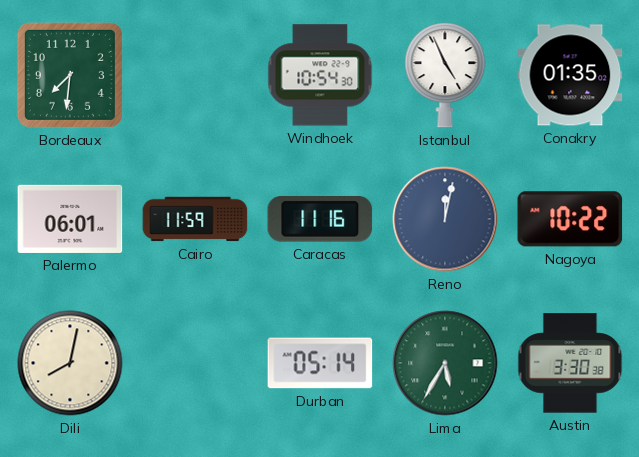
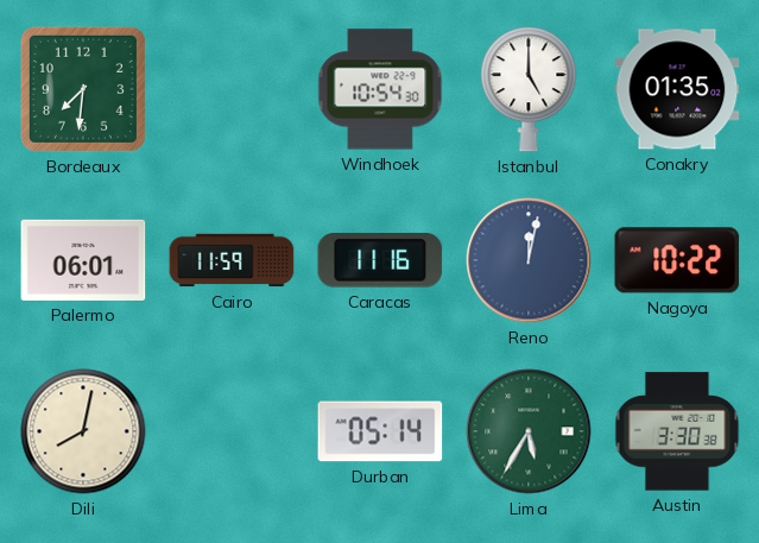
Istanbul: 4:56 -> 5:00 (529, 89)
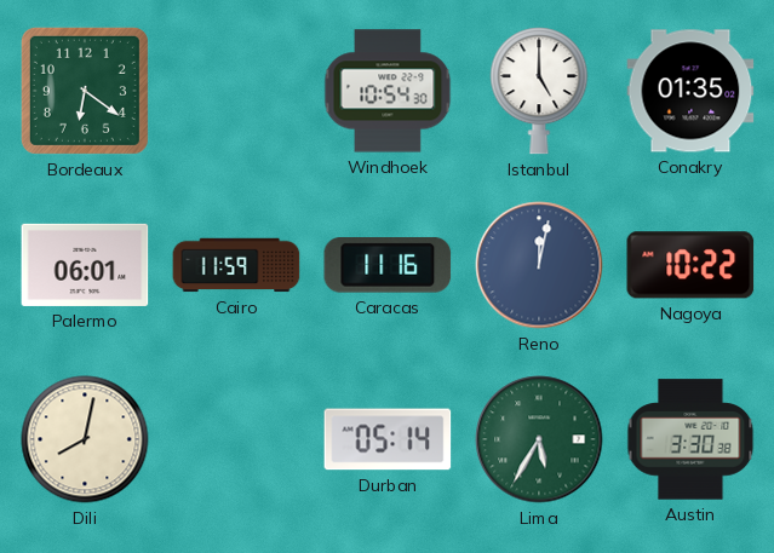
Bordeaux: 7:31 -> 6:21 (85, 91)
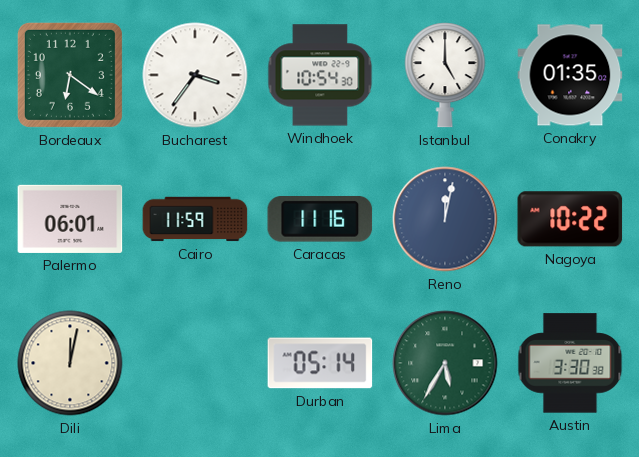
Bucharest: none -> 3:36 (195, 75)
Dili: 8:02 -> 12:02 (70, 363)
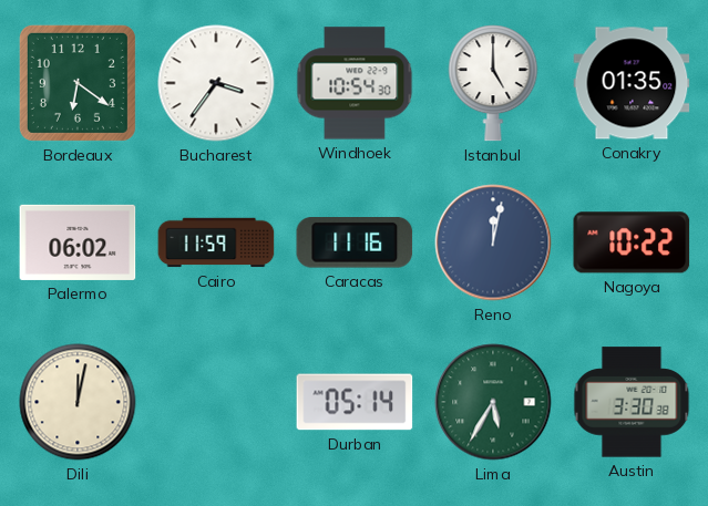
Palermo: 06:01 -> 06:02 (78, 242)
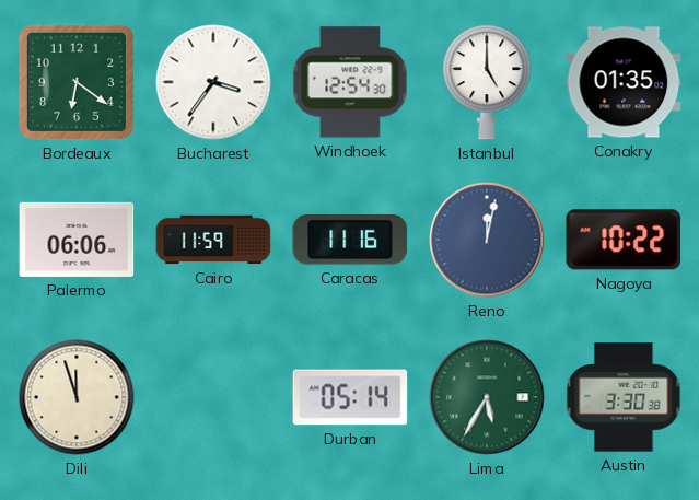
Windhoek: 10:54 -> 12:54 (350, 82)
Palermo: 06:02 -> 06:06 (77, 240)
Dili: 12:02 -> 11:57 (77, 397)
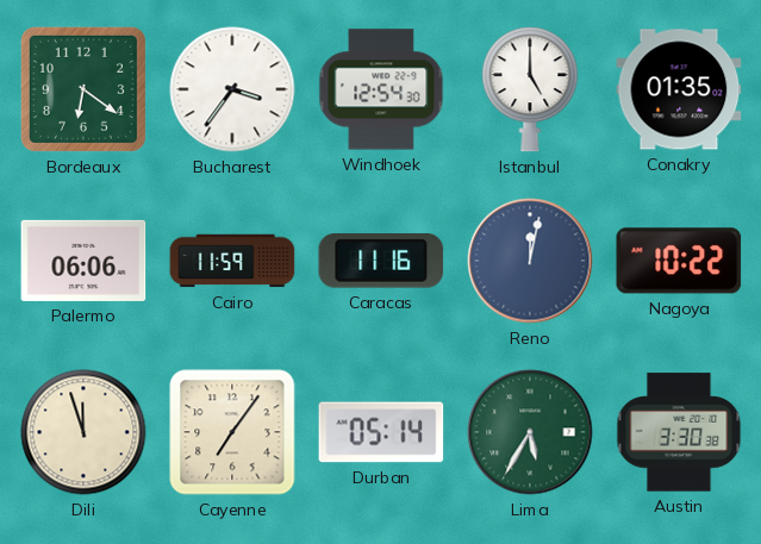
Cayenne: none -> 7:06 (232, 432)
